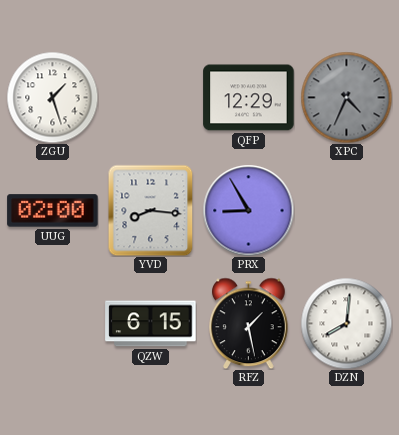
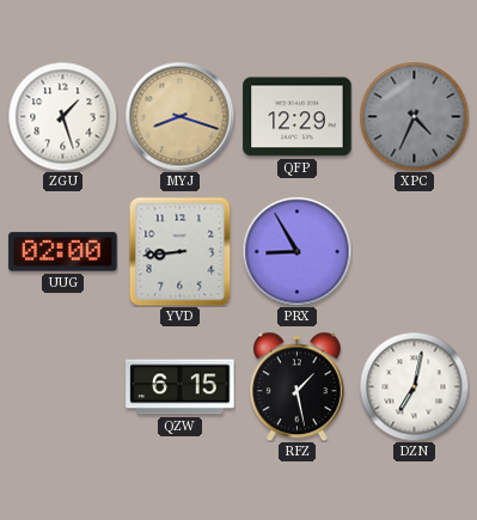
MYJ: none -> 8:18 (179, 116)
YVD: 8:16 -> 8:44 (181, 251)
DZN: 8:01 -> 7:02 (414, 386)
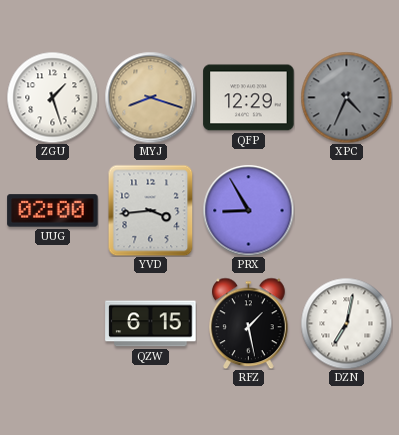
YVD: 8:44 -> 3:44 (151, 210)
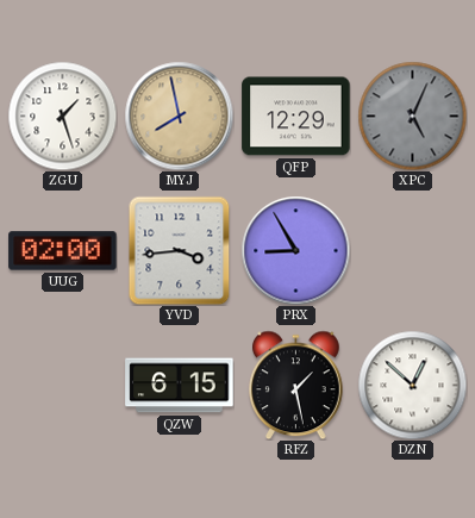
MYJ: 8:18 -> 7:58 (179, 116)
XPC: 4:34 -> 5:04 (412, 116)
DZN: 7:02 -> 12:52 (412, 385)
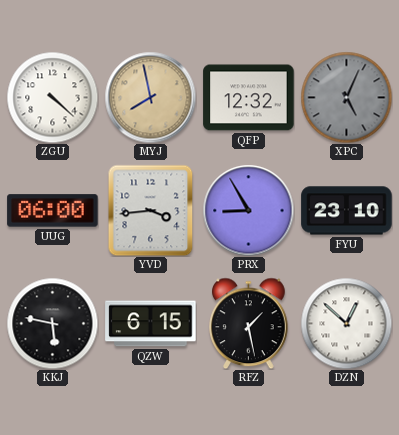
ZGU: 1:27 -> 4:22 (52, 97)
QFP: 12:29 -> 12:32 (249, 98)
UUG: 02:00 -> 06:00 (53, 211)
FYU: none -> 23:10 (347, 211)
KKJ: none -> 5:47 (52, 323)
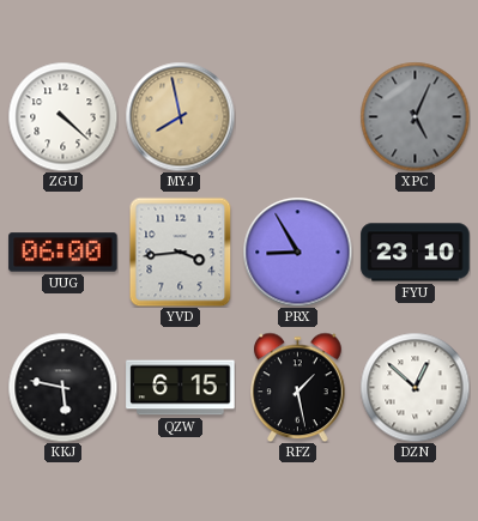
QFP: 12:32 -> none (249, 98)
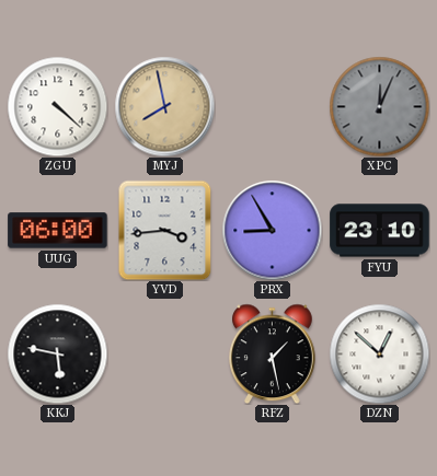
XPC: 5:04 -> 12:04 (379, 106)
QZW: 6:15 -> none (181, 388)
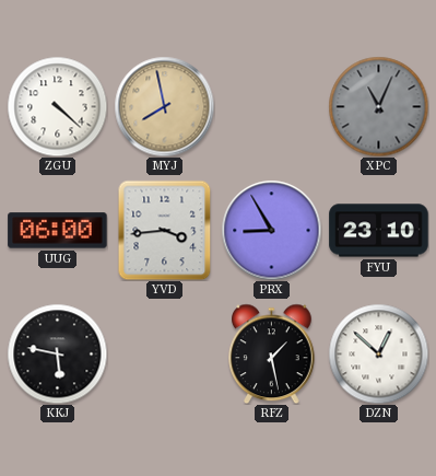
XPC: 12:04 -> 11:04 (378, 106)
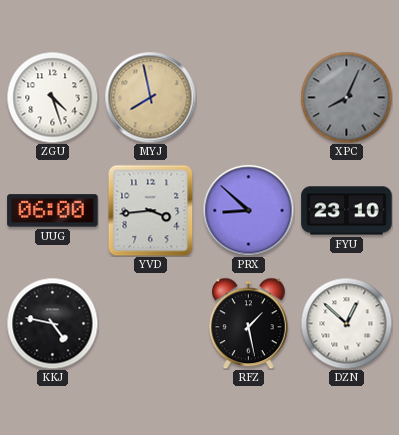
ZGU: 4:22 -> 4:27 (52, 97)
XPC: 11:04 -> 8:04 (346, 97)
PRX: 8:55 -> 8:52 (248, 210)
KKJ: 5:47 -> 4:47 (52, 323)
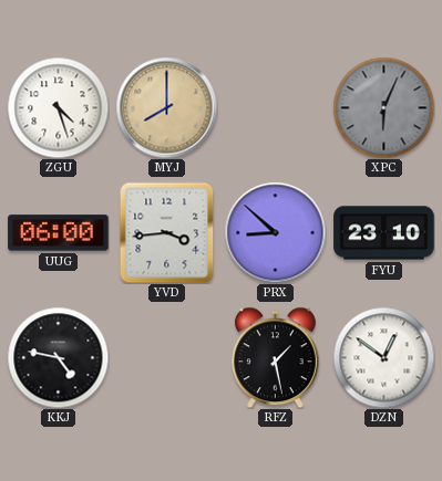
MYJ: 7:58 -> 8:00 (166, 107)
XPC: 8:04 -> 6:04 (383, 107)
DZN: 12:52 -> 12:51 (383, 357)
